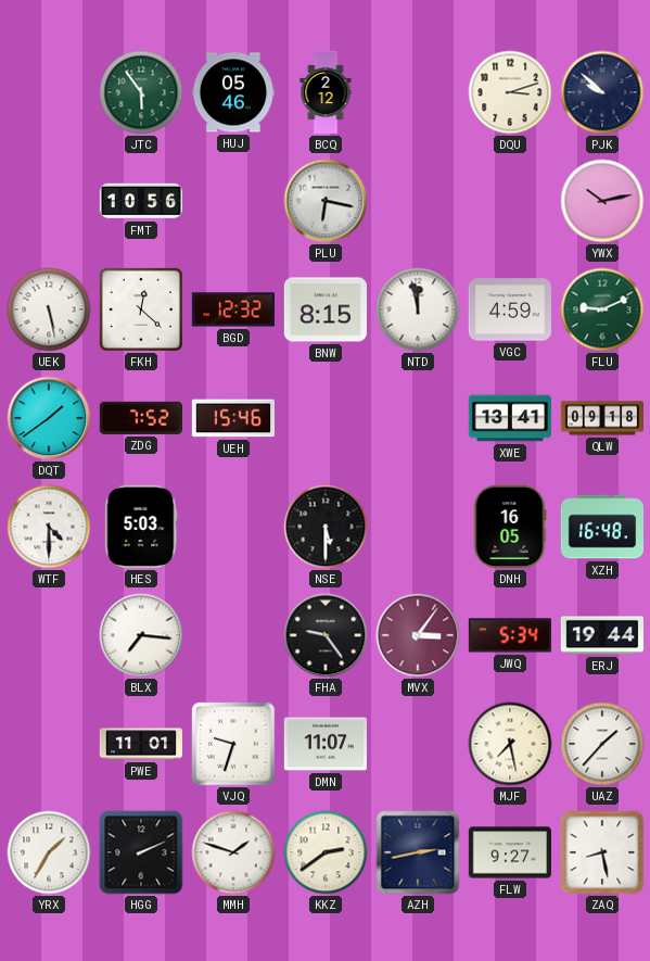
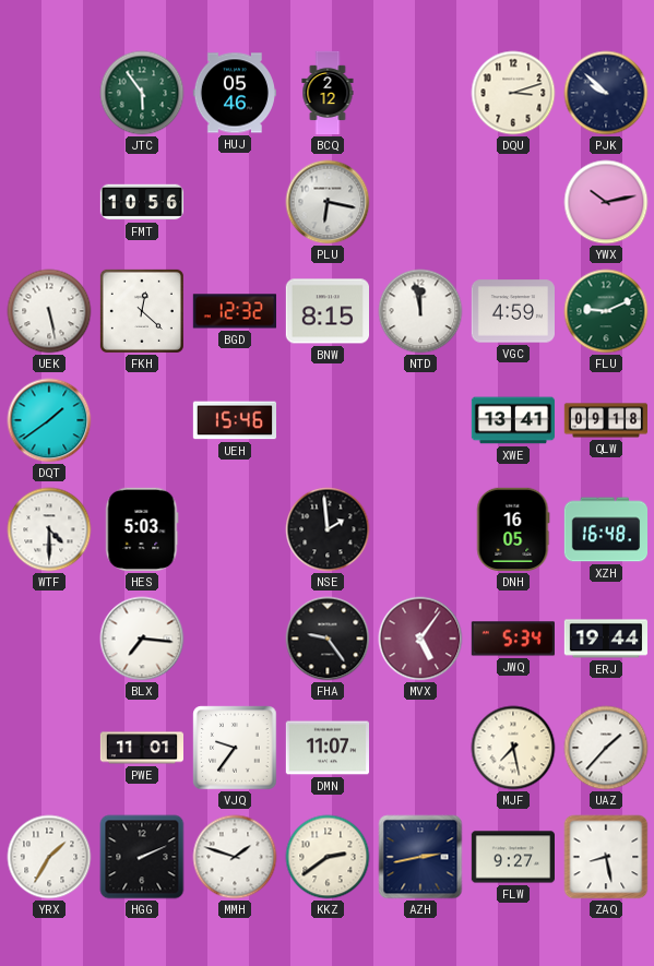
ZDG: 7:52 -> none (141, 418)
NSE: 5:30 -> 1:59 (328, 529)
MVX: 3:06 -> 5:06 (420, 639)
VJQ: 9:33 -> 9:36 (235, 748)
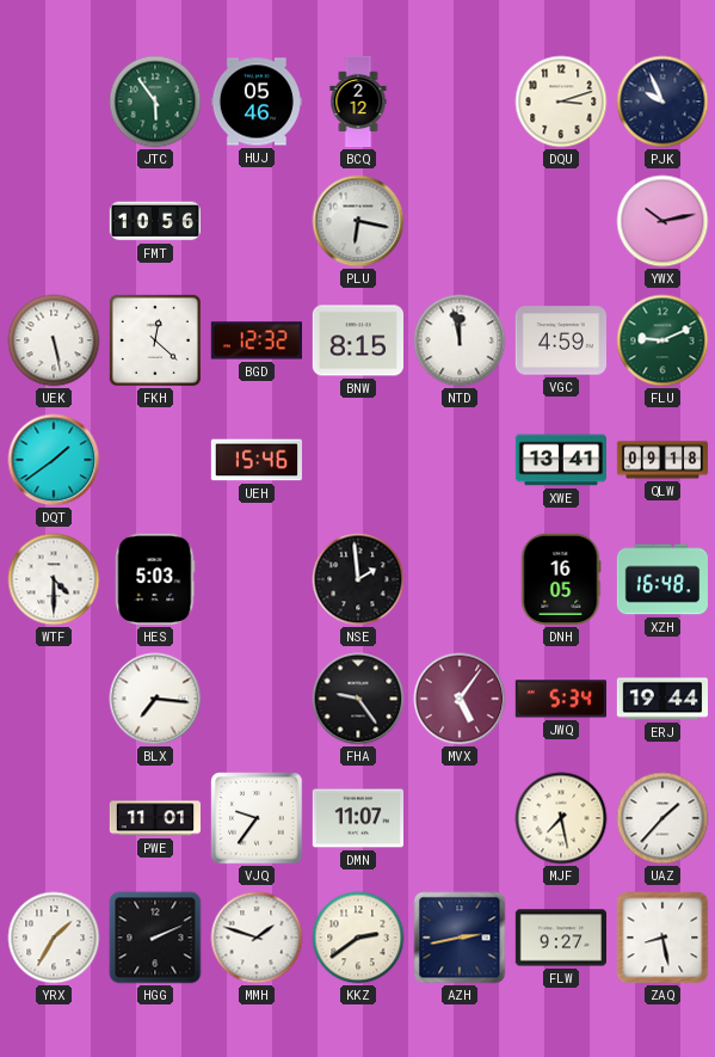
PJK: 9:52 -> 9:56 (662, 102)
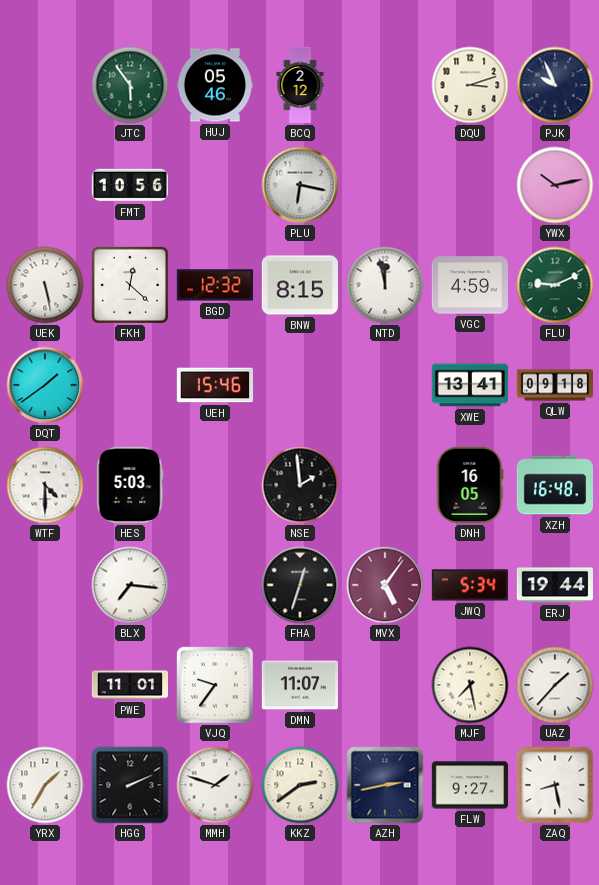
FHA: 9:24 -> 12:33 (300, 585)
